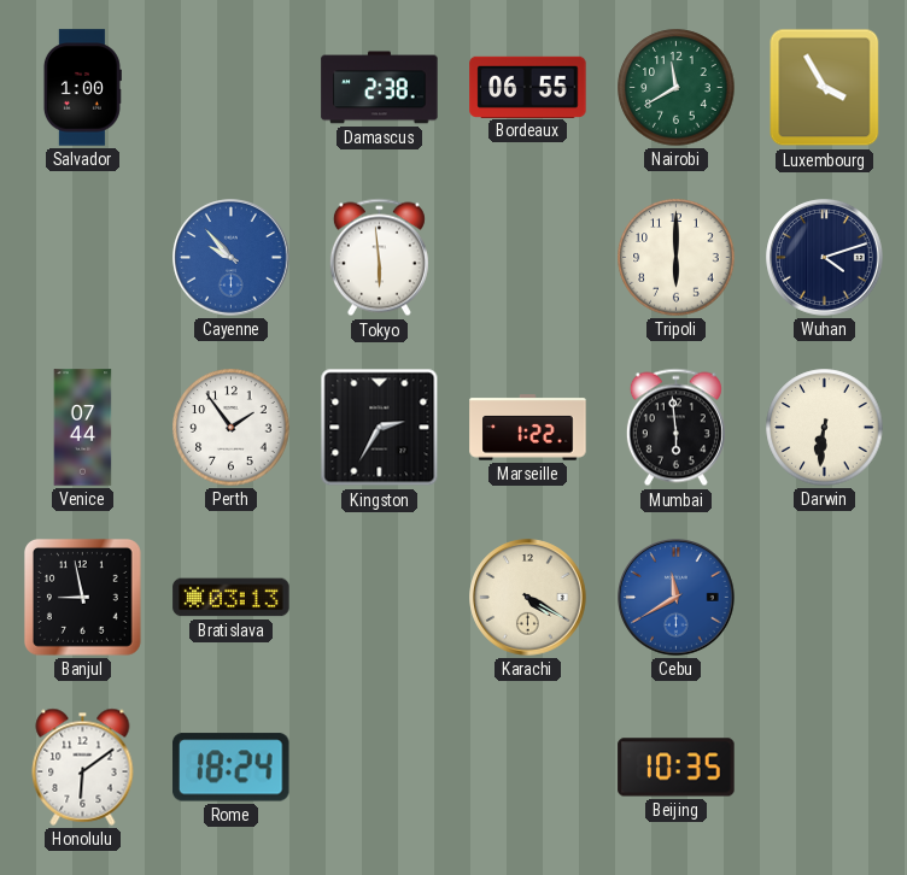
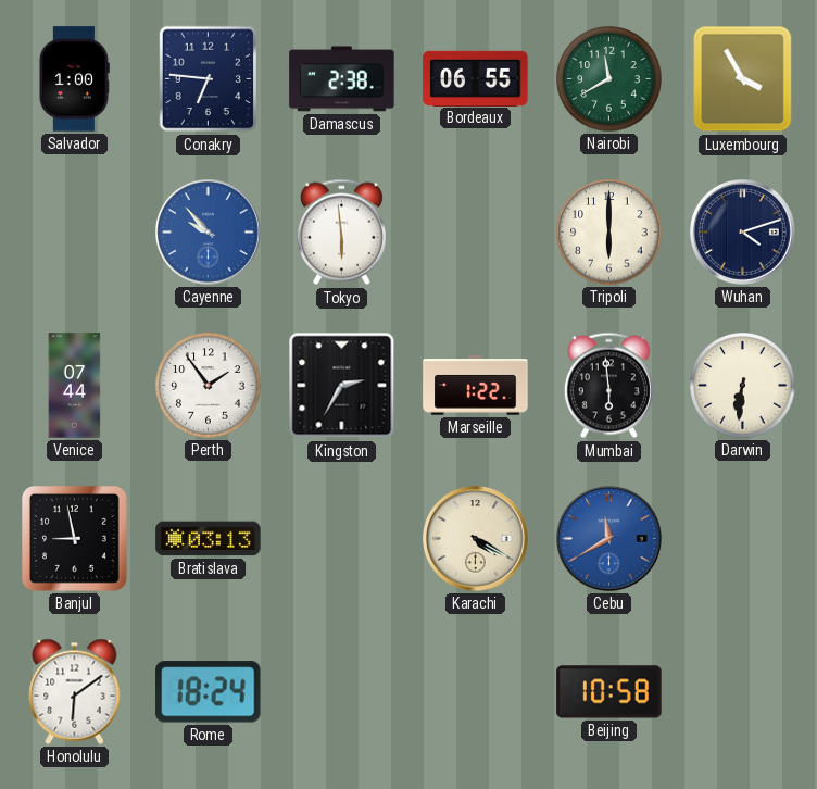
Conakry: none -> 6:46 (209, 79)
Beijing: 10:35 -> 10:58 (609, 692)
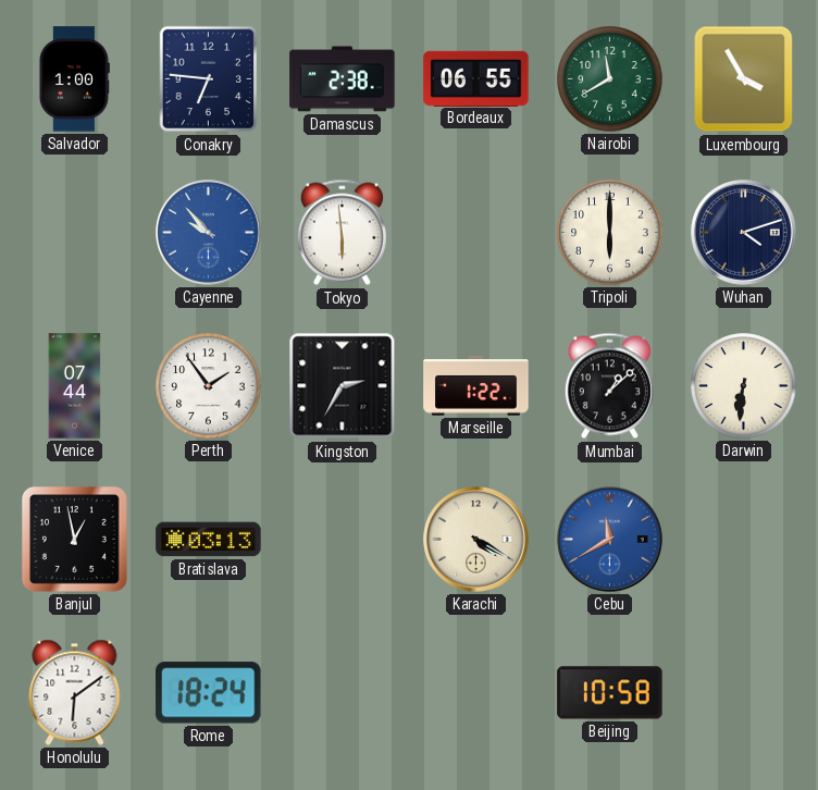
Mumbai: 5:59 -> 1:08 (609, 386)
Banjul: 8:58 -> 12:58 (74, 539)
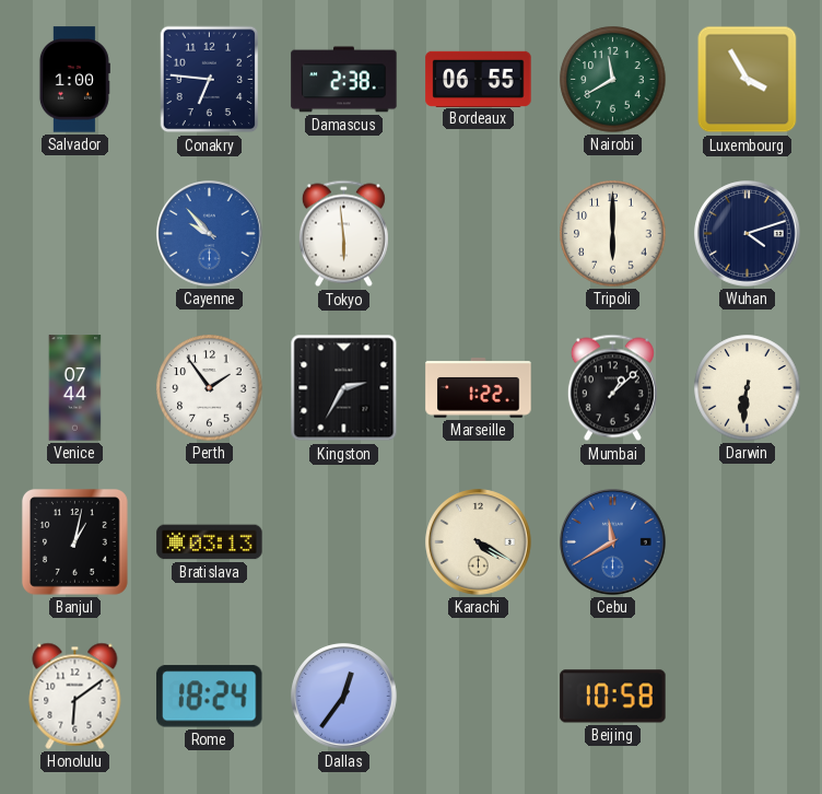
Banjul: 12:58 -> 1:02 (74, 541)
Dallas: none -> 12:36 (344, 697)
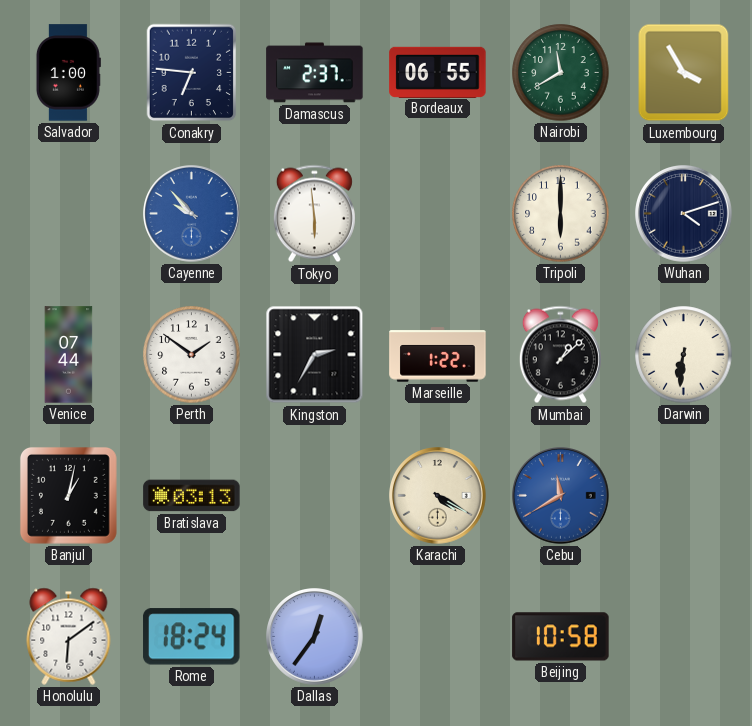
Damascus: 2:38 -> 2:37 (315, 73)
Perth: 1:54 -> 1:51 (192, 355)
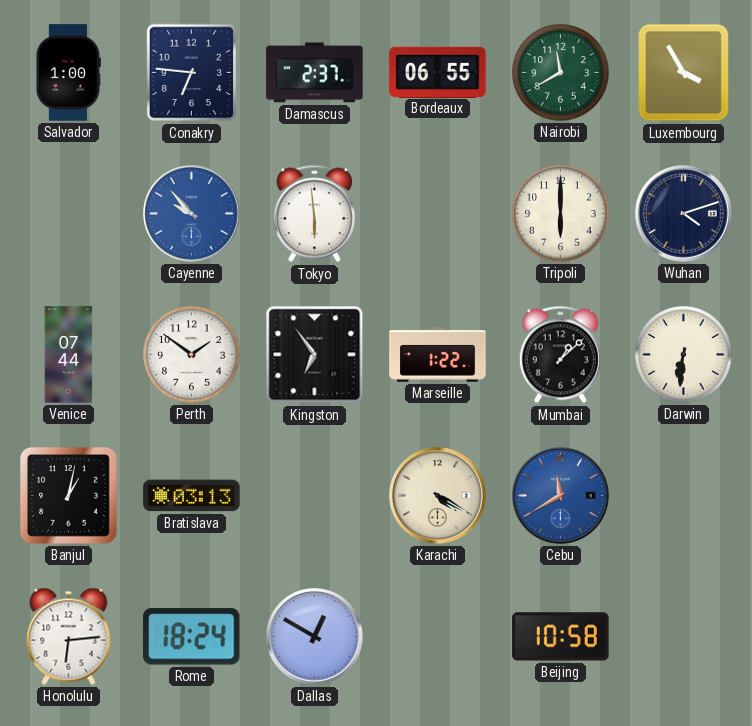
Kingston: 2:35 -> 6:54 (315, 355)
Honolulu: 6:09 -> 6:14 (69, 636)
Dallas: 12:36 -> 12:50 (315, 637)
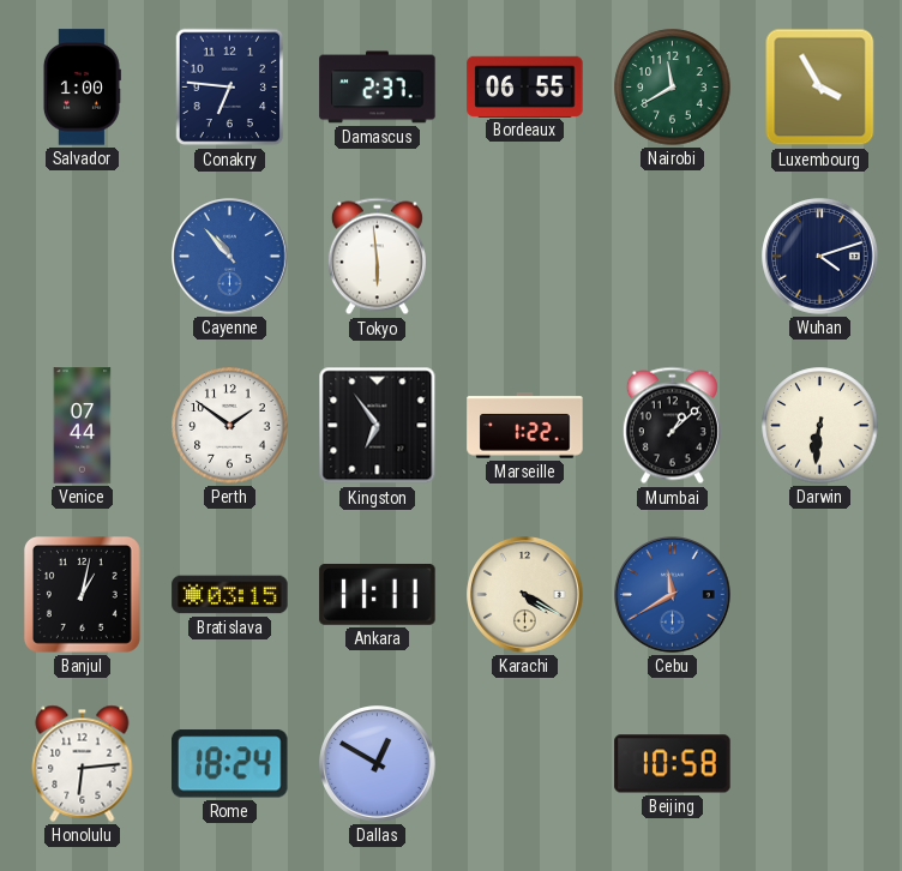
Cayenne: 9:53 -> 10:53 (230, 257)
Tripoli: 6:00 -> none (561, 214)
Bratislava: 03:13 -> 03:15 (230, 595)
Ankara: none -> 11:11 (378, 594)
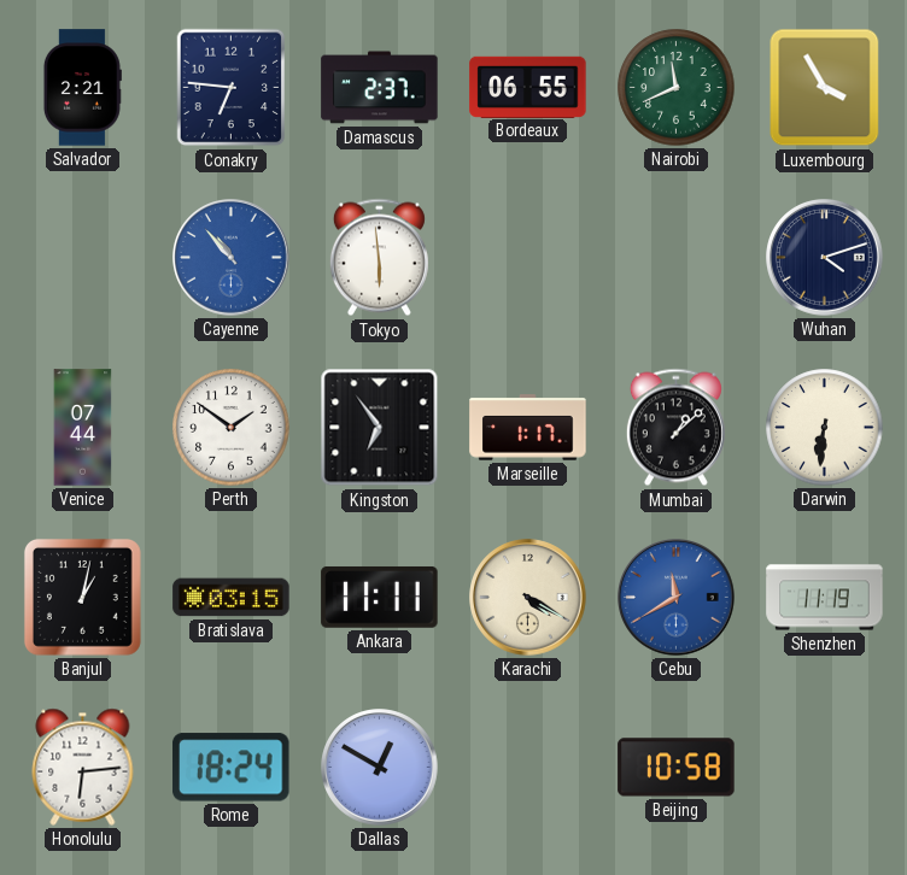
Salvador: 1:00 -> 2:21 (82, 88)
Nairobi: 11:40 -> 11:41 (677, 88)
Marseille: 1:22 -> 1:17 (528, 428)
Shenzhen: none -> 11:19 (825, 598)
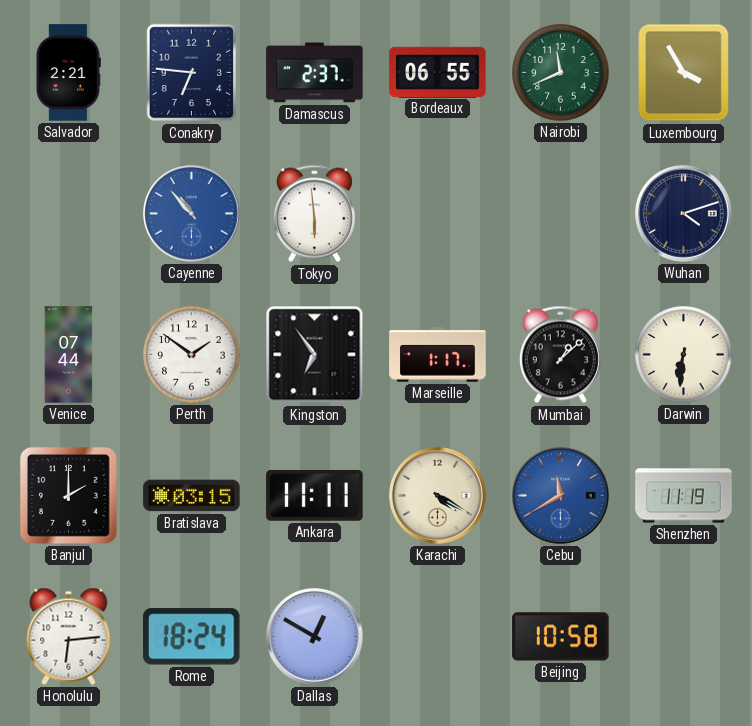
Banjul: 1:02 -> 2:00 (68, 495)
